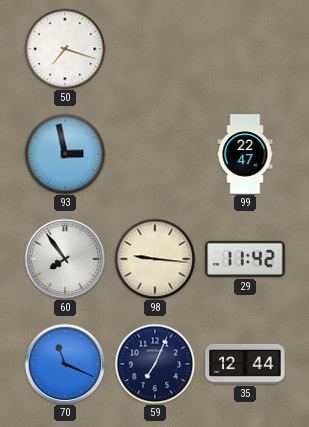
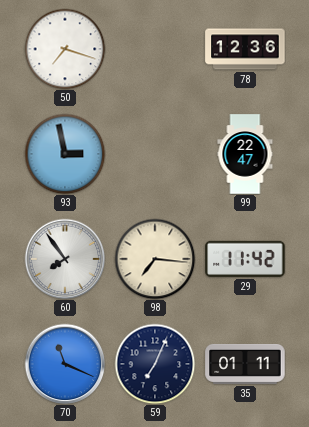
78: none -> 12:36 (245, 49)
98: 9:16 -> 7:16 (155, 259)
35: 12:44 -> 01:11 (245, 364)
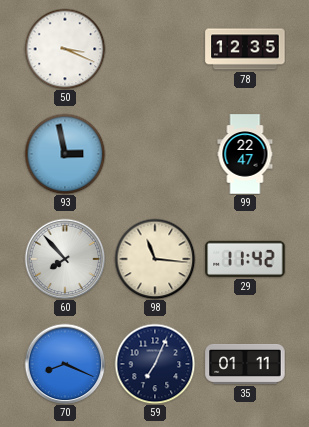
50: 7:18 -> 3:19 (65, 49)
78: 12:36 -> 12:35 (245, 49)
60: 7:54 -> 7:53 (65, 259)
98: 7:16 -> 11:16 (155, 259)
70: 11:19 -> 8:19 (65, 364)
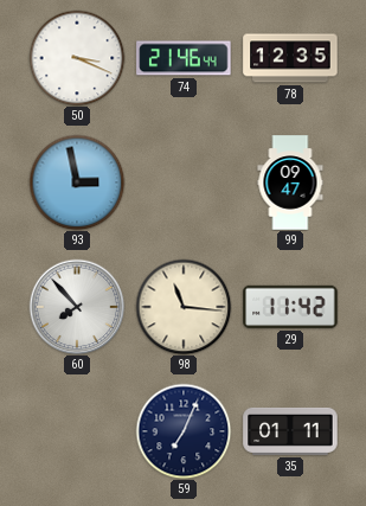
74: none -> 21:46 (184, 58)
99: 22:47 -> 09:47 (290, 182)
70: 8:19 -> none (65, 364)
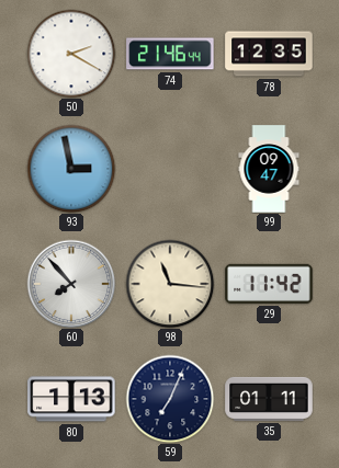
50: 3:19 -> 2:20 (71, 54)
80: none -> 1:13 (71, 399)
